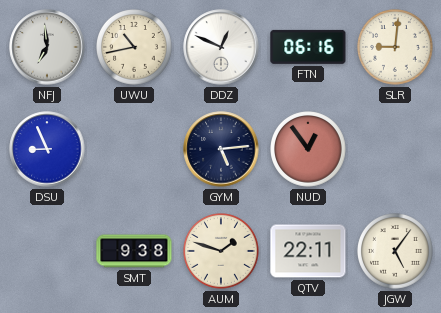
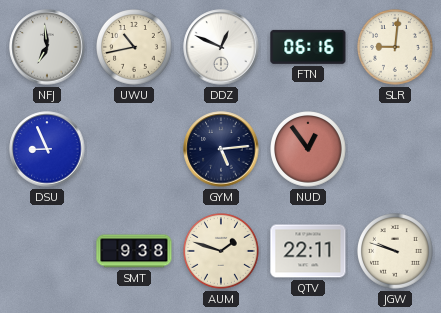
JGW: 5:06 -> 9:48 (396, 252)
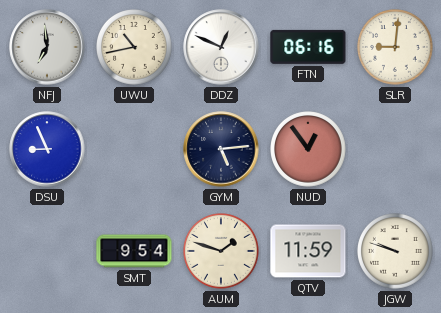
SMT: 9:38 -> 9:54 (134, 251)
QTV: 22:11 -> 11:59 (308, 251)
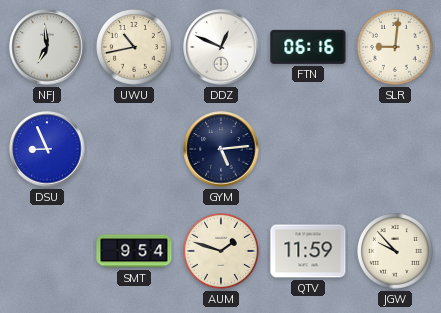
NUD: 12:54 -> none (309, 150)
JGW: 9:48 -> 9:53 (396, 252)
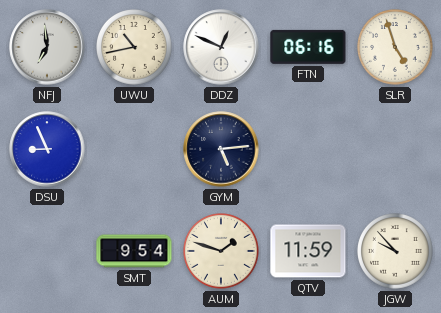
SLR: 9:01 -> 4:57 (396, 48)
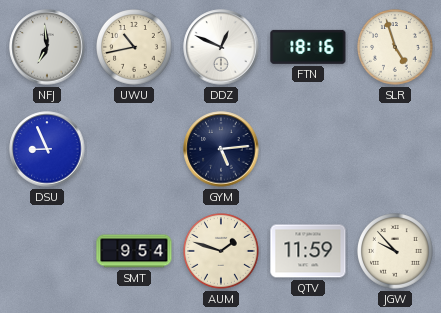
FTN: 06:16 -> 18:16 (308, 47)
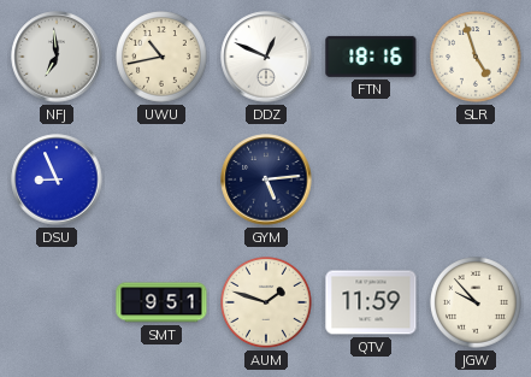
SMT: 9:54 -> 9:51 (161, 302)
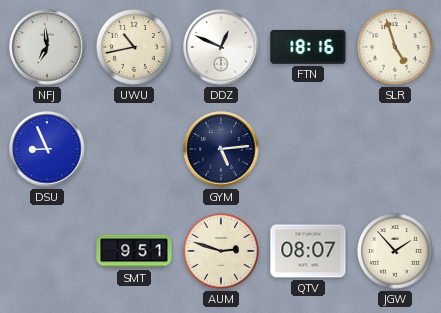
AUM: 1:48 -> 2:48 (222, 252)
QTV: 11:59 -> 08:07 (308, 251)
JGW: 9:53 -> 1:53 (396, 252)
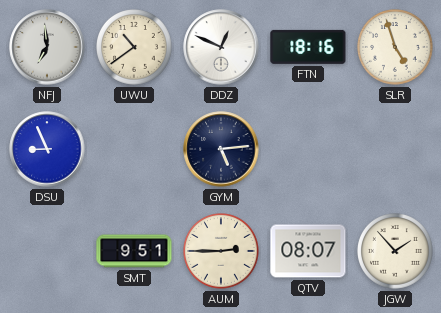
UWU: 10:43 -> 10:39 (135, 48)
AUM: 2:48 -> 2:45 (222, 252)
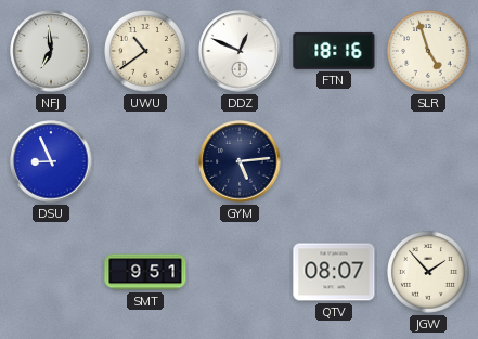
AUM: 2:45 -> none (222, 252)
